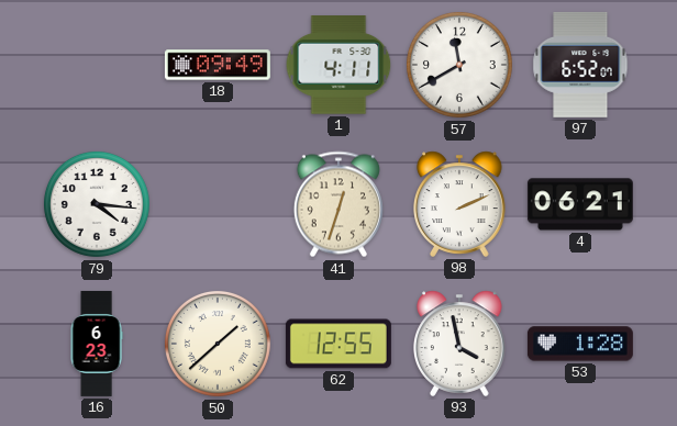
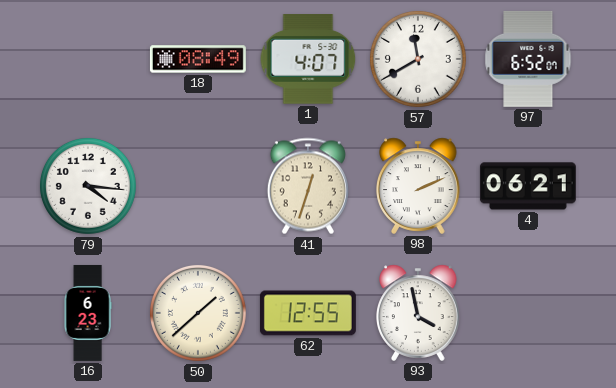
18: 09:49 -> 08:49 (198, 59)
1: 4:11 -> 4:07 (308, 59)
53: 1:28 -> none (580, 344)
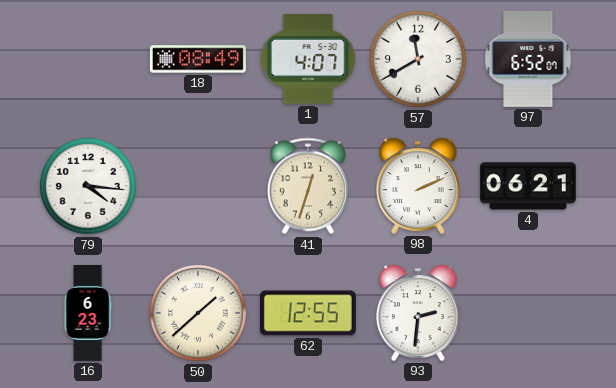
93: 3:58 -> 2:31 (418, 313)
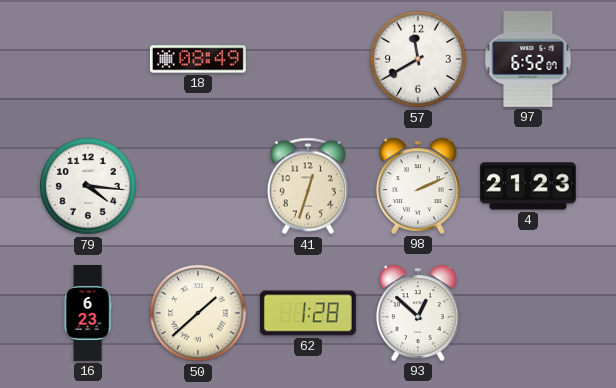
1: 4:07 -> none (308, 59)
4: 06:21 -> 21:23 (528, 186)
62: 12:55 -> 1:28 (308, 313)
93: 2:31 -> 12:52 (418, 313)
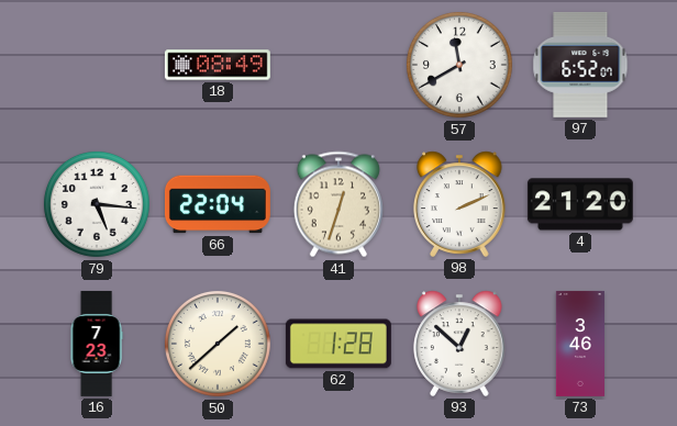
79: 4:16 -> 5:16 (97, 204)
66: none -> 22:04 (218, 204)
4: 21:23 -> 21:20 (580, 204)
16: 6:23 -> 7:23 (97, 344)
73: none -> 3:46 (579, 344)
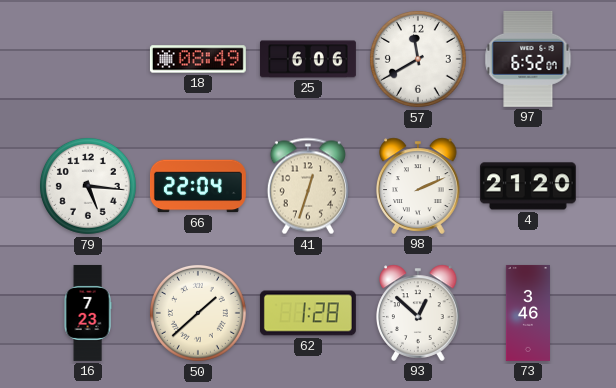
25: none -> 6:06 (308, 59)
